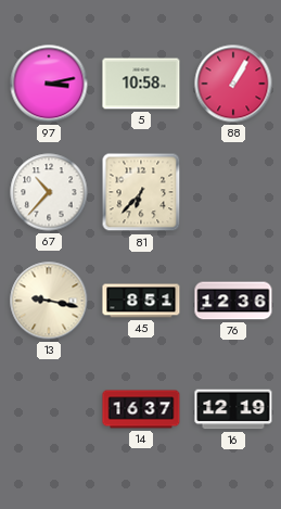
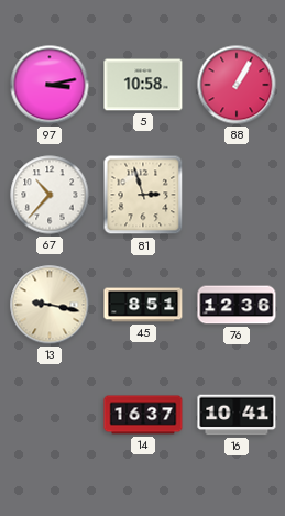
81: 6:37 -> 2:57 (143, 195)
16: 12:19 -> 10:41 (237, 415)
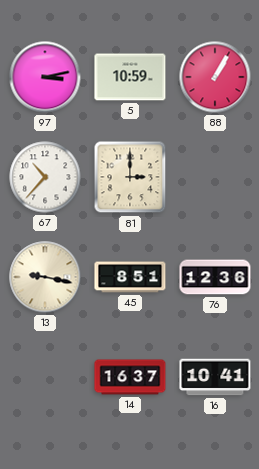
5: 10:58 -> 10:59 (130, 77)
81: 2:57 -> 3:00 (130, 177)
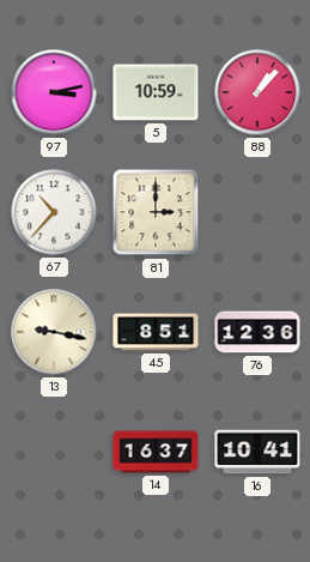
88: 1:05 -> 1:07 (257, 92)
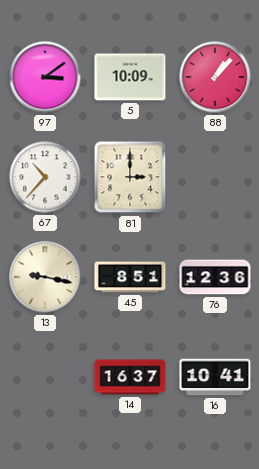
97: 3:13 -> 3:09 (45, 77)
5: 10:59 -> 10:09 (130, 77)
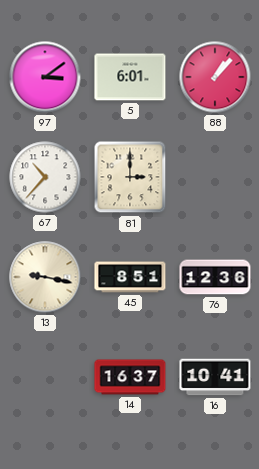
5: 10:09 -> 6:01 (130, 77)
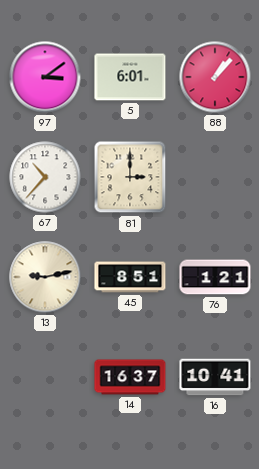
13: 9:17 -> 9:13 (45, 277)
76: 12:36 -> 1:21 (215, 277)
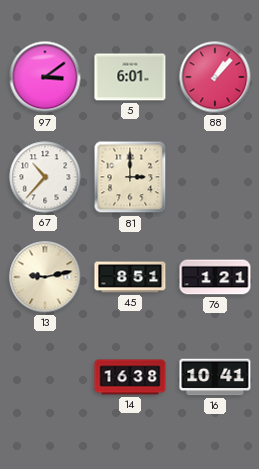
14: 16:37 -> 16:38 (130, 377)
